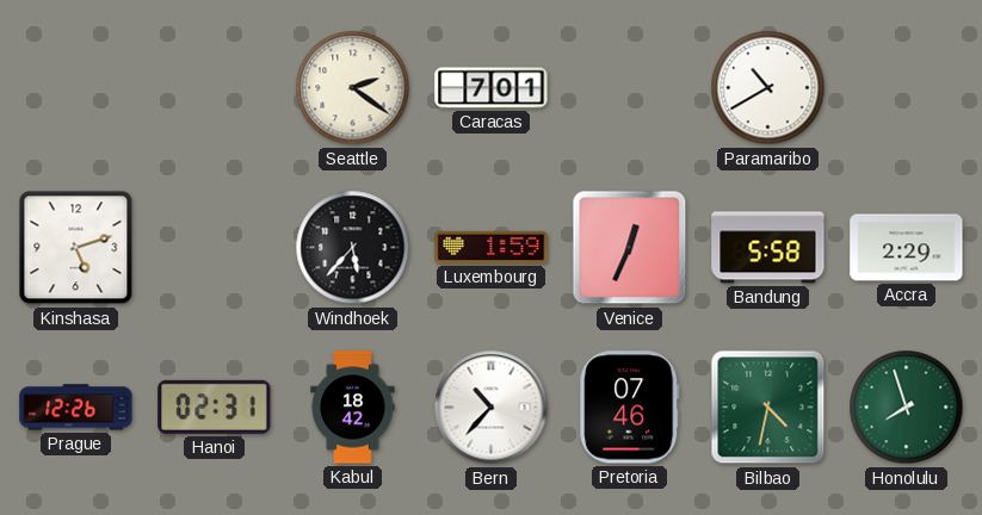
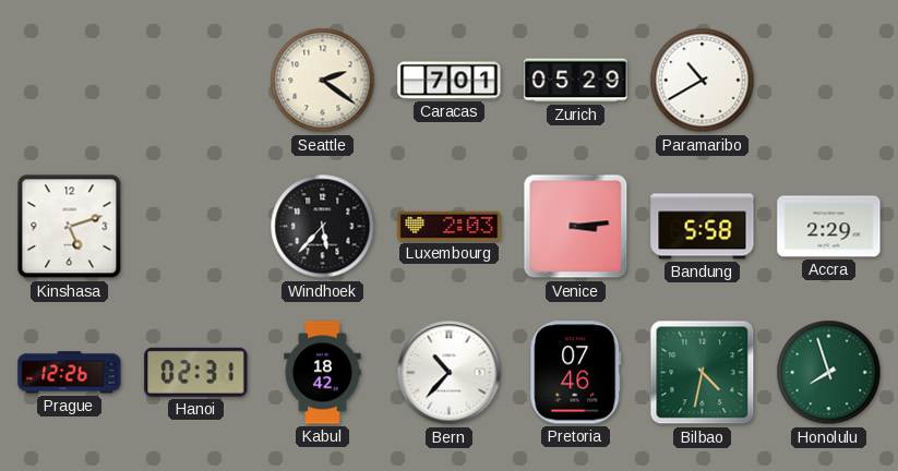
Zurich: none -> 05:29 (576, 81)
Luxembourg: 1:59 -> 2:03 (450, 226)
Venice: 12:34 -> 3:14 (576, 227)
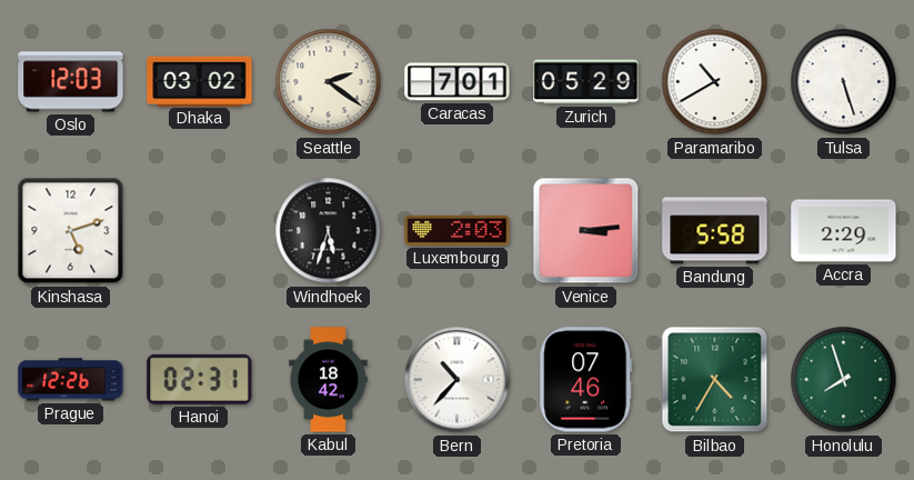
Oslo: none -> 12:03 (71, 82)
Dhaka: none -> 03:02 (200, 81)
Tulsa: none -> 5:27 (844, 82)
Windhoek: 5:37 -> 5:33 (329, 231)
Bilbao: 4:32 -> 4:35 (715, 380)
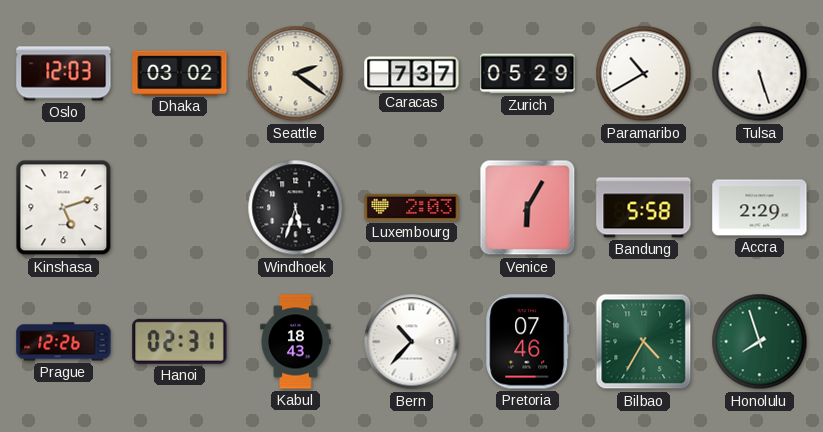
Caracas: 7:01 -> 7:37 (412, 74)
Venice: 3:14 -> 6:05 (528, 208)
Kabul: 18:42 -> 18:43 (296, 342)
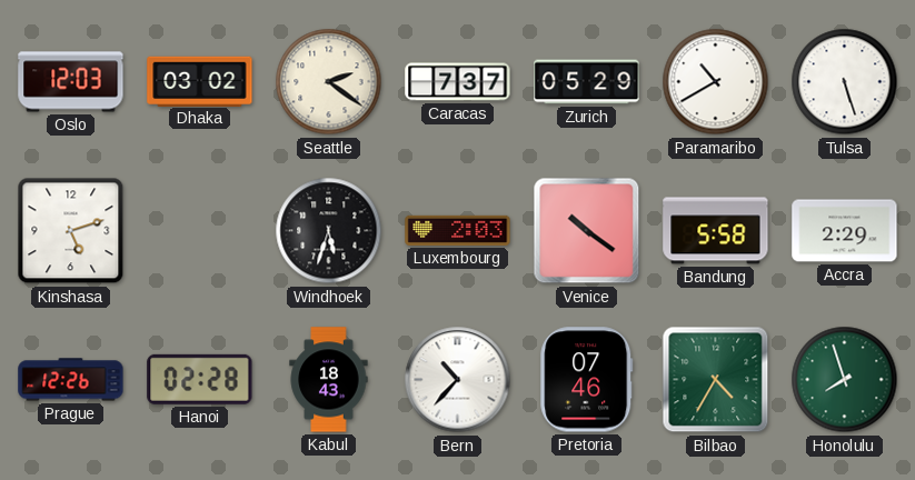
Venice: 6:05 -> 10:21 (587, 231)
Hanoi: 02:31 -> 02:28 (200, 379)
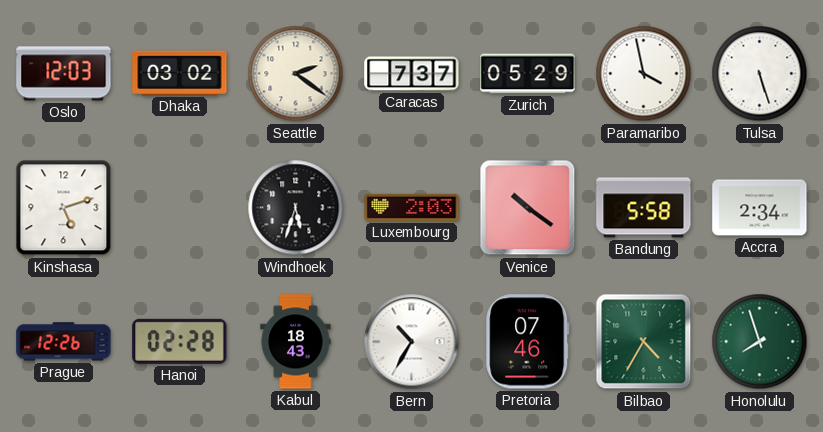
Paramaribo: 10:40 -> 3:58 (644, 74)
Accra: 2:29 -> 2:34 (760, 208)
Bern: 10:37 -> 10:35 (412, 342)
